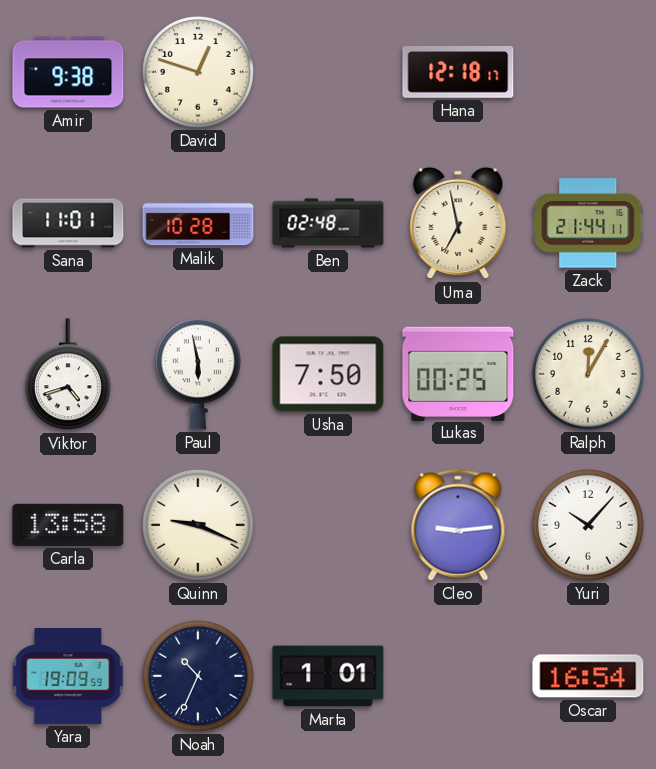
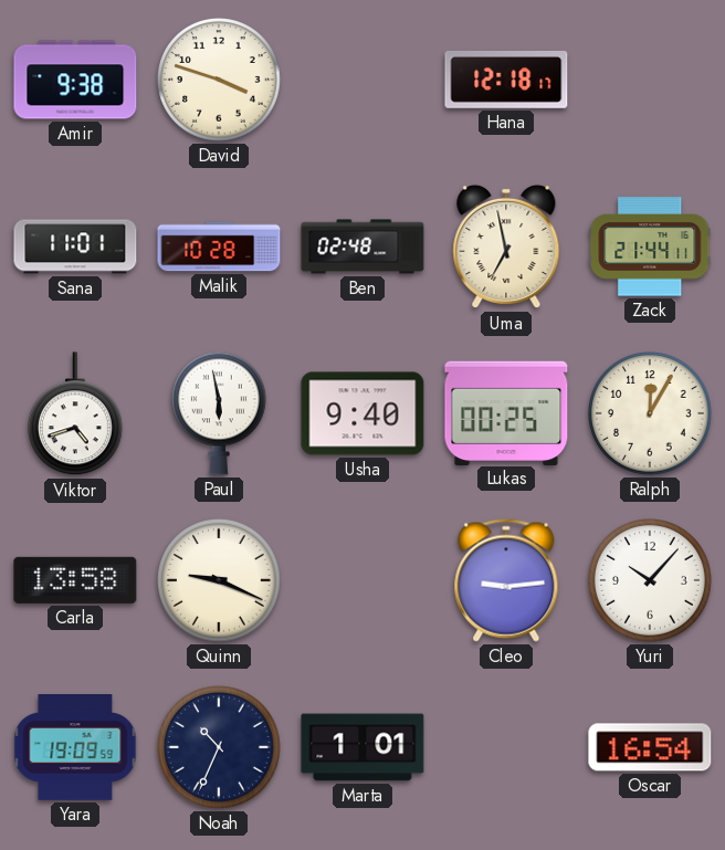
David: 12:48 -> 3:48 (220, 81)
Usha: 7:50 -> 9:40 (362, 413)
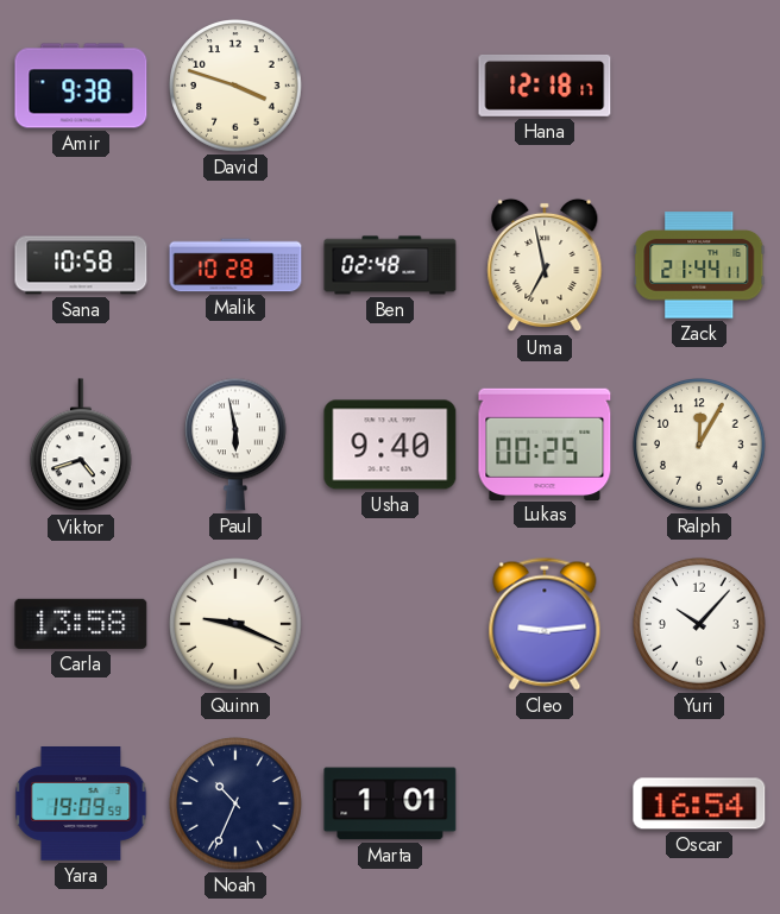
Sana: 11:01 -> 10:58 (81, 265)
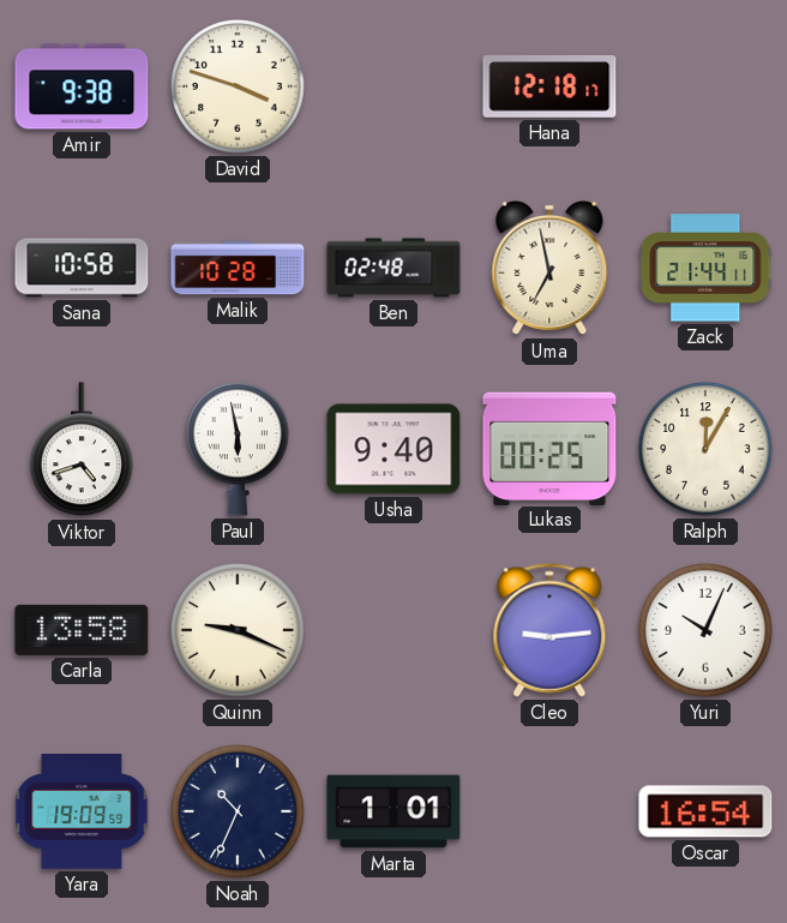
Yuri: 10:07 -> 10:04 (707, 631)
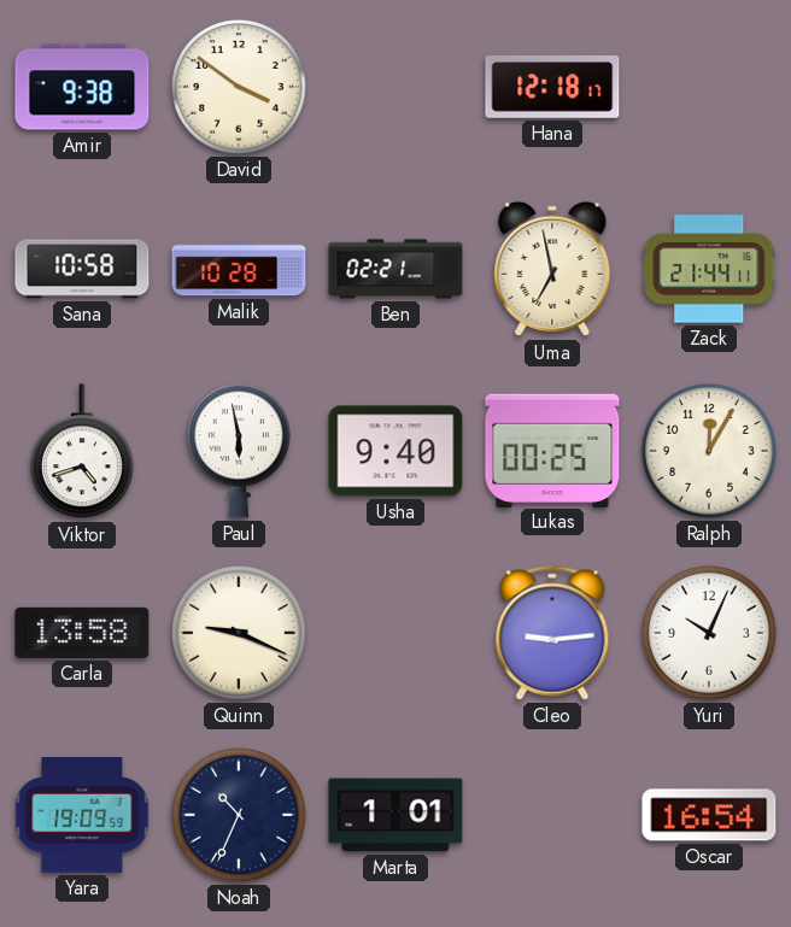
David: 3:48 -> 3:51 (240, 88)
Ben: 02:48 -> 02:21 (395, 269)
